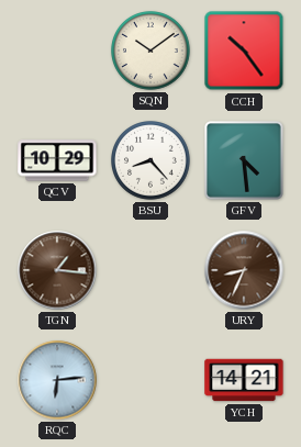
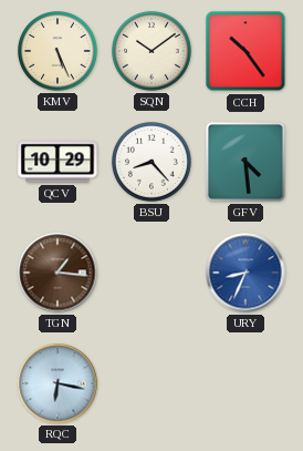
KMV: none -> 5:26 (59, 52)
URY dial: brown -> blue (245, 273)
RQC: 6:14 -> 6:17 (58, 383)
YCH: 14:21 -> none (244, 380)
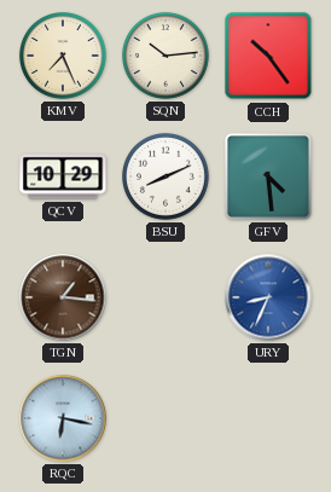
KMV: 5:26 -> 7:26 (64, 57)
SQN: 10:09 -> 10:14 (167, 57)
BSU: 8:23 -> 8:11 (167, 178)
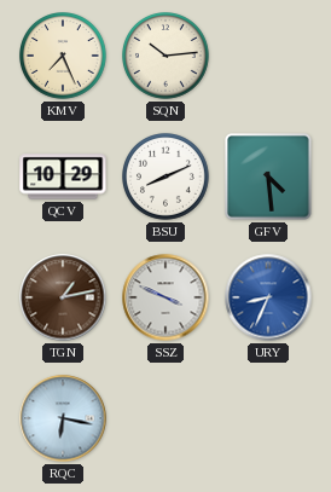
CCH: 10:24 -> none (268, 56)
TGN: 1:16 -> 1:13 (63, 297)
SSZ: none -> 3:49 (165, 297)
